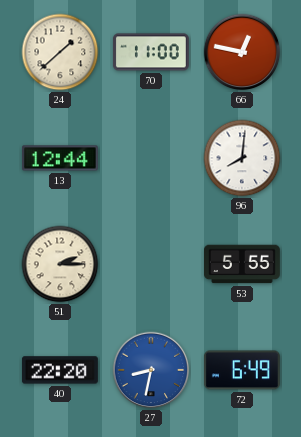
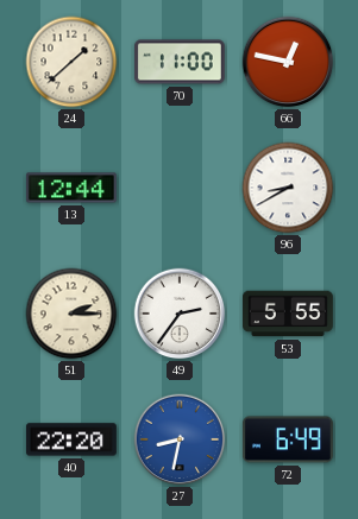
96: 8:01 -> 8:40 (288, 188)
49: none -> 2:36 (180, 314)
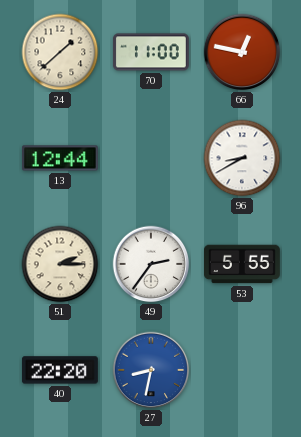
72: 6:49 -> none (288, 439)
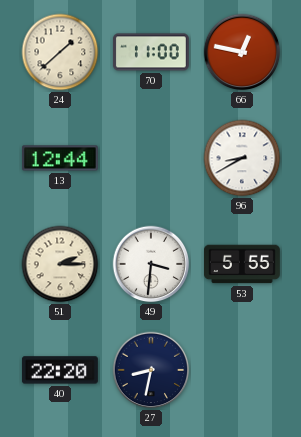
49: 2:36 -> 3:31 (151, 264)
27 dial: blue -> navy (151, 370)
